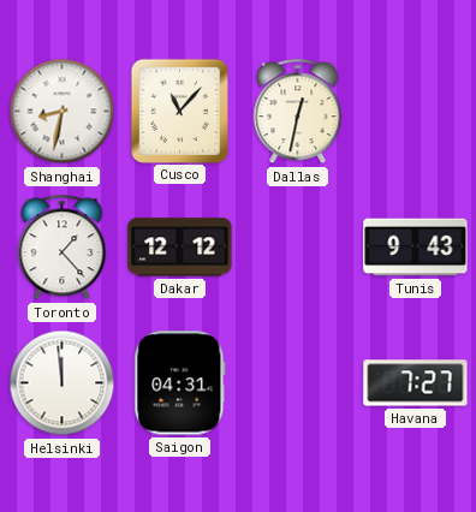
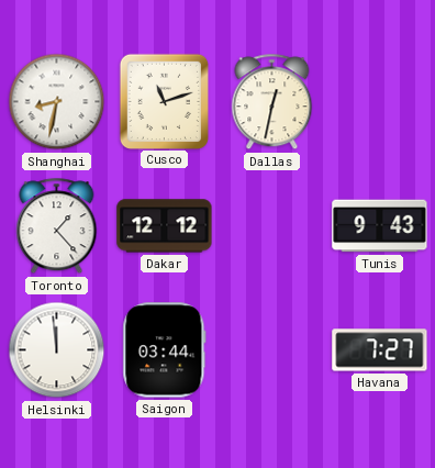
Cusco: 11:07 -> 11:12 (164, 101)
Saigon: 04:31 -> 03:44 (165, 350)
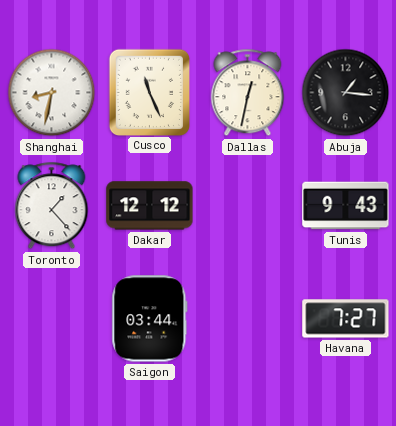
Cusco: 11:12 -> 11:26 (149, 92)
Abuja: none -> 1:16 (346, 93)
Helsinki: 11:59 -> none (57, 350)
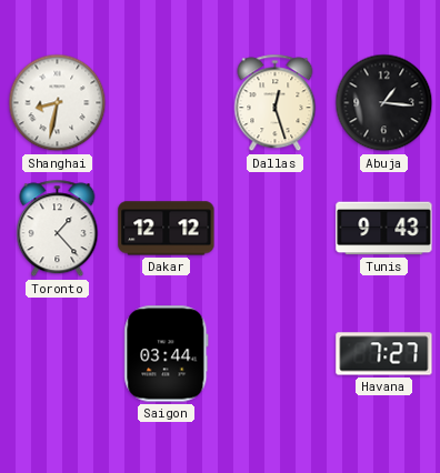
Cusco: 11:26 -> none (149, 92)
Dallas: 12:32 -> 12:27 (276, 103)
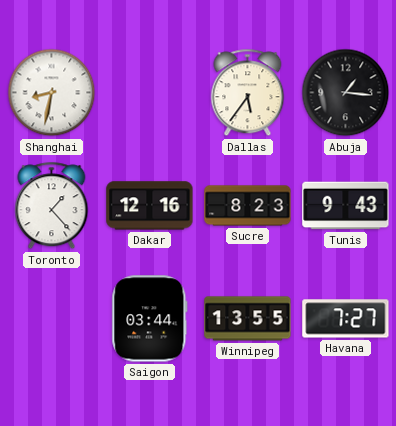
Dallas: 12:27 -> 5:36 (248, 93)
Dakar: 12:12 -> 12:16 (150, 206)
Sucre: none -> 8:23 (248, 206)
Winnipeg: none -> 13:55 (248, 319)
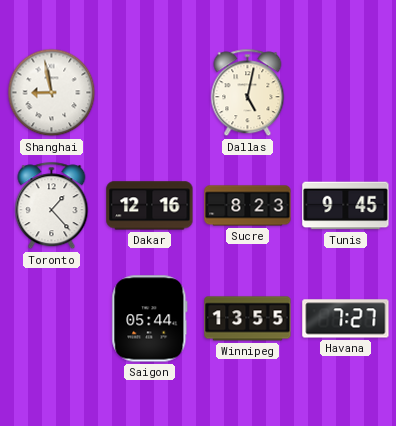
Shanghai: 8:32 -> 8:58 (52, 93)
Dallas: 5:36 -> 5:02 (248, 93)
Abuja: 1:16 -> none (346, 93)
Tunis: 9:43 -> 9:45 (346, 206)
Saigon: 03:44 -> 05:44 (150, 319)
